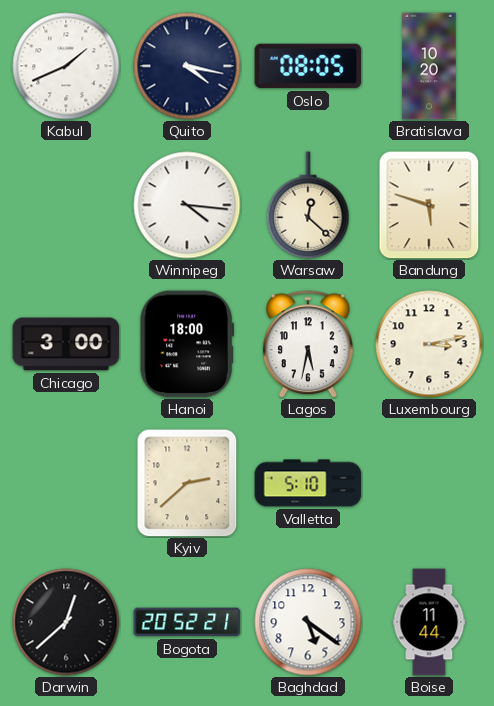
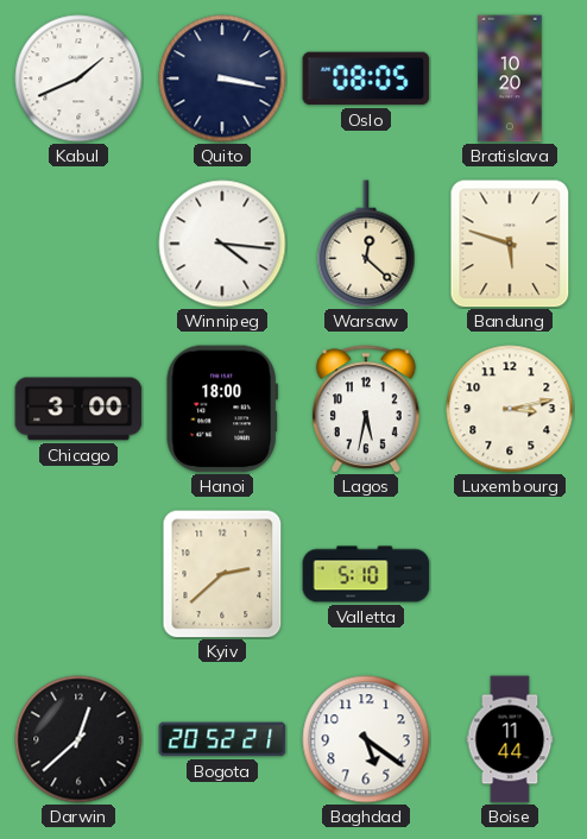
Quito: 4:17 -> 3:17 (222, 78)
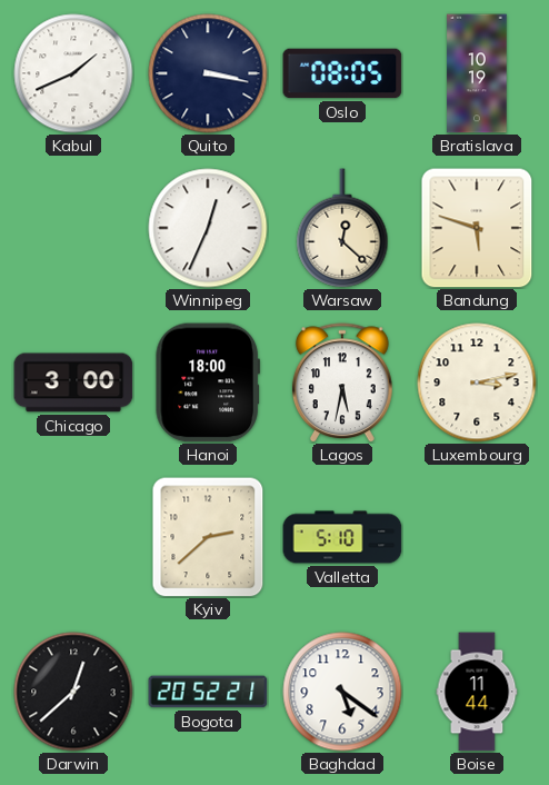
Bratislava: 10:20 -> 10:19 (477, 73)
Winnipeg: 4:16 -> 12:34 (208, 228)
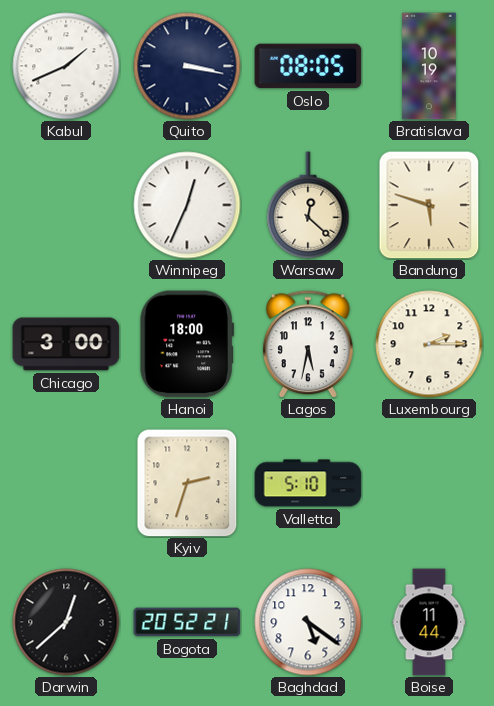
Luxembourg: 3:13 -> 2:15 (429, 344)
Kyiv: 2:38 -> 2:33 (187, 483)
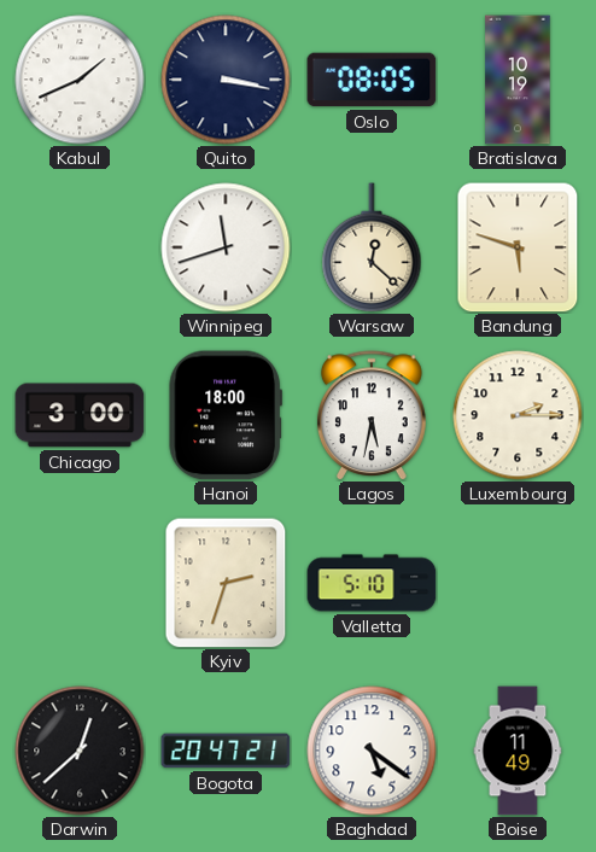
Winnipeg: 12:34 -> 11:42 (226, 247)
Bogota: 20:52 -> 20:47 (226, 751)
Boise: 11:44 -> 11:49 (518, 751)
